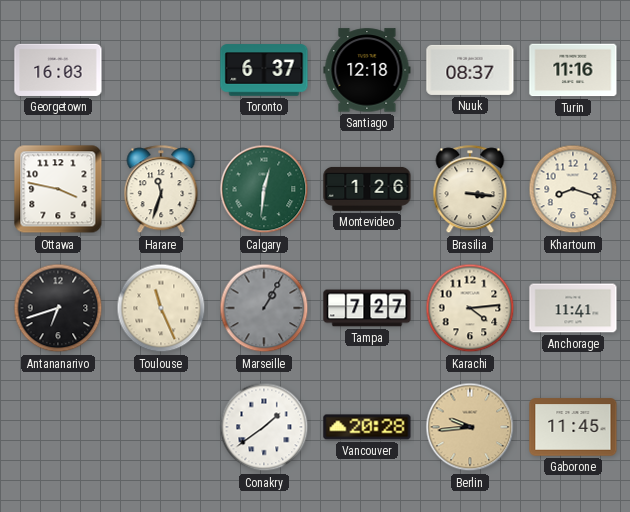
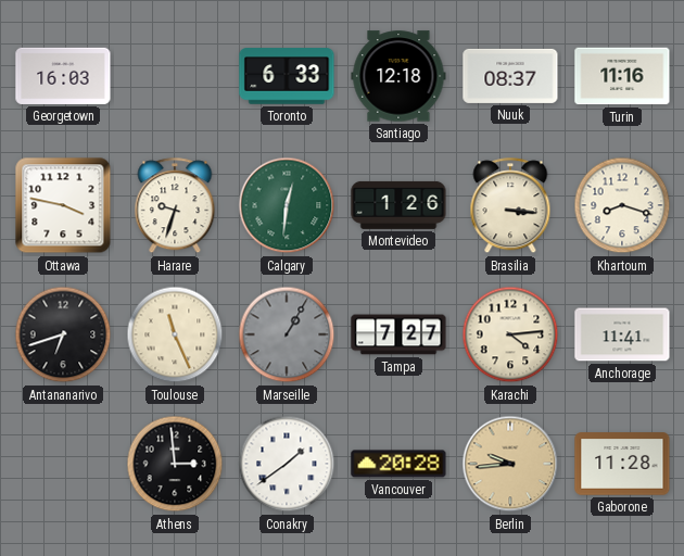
Toronto: 6:37 -> 6:33 (287, 76)
Harare: 11:33 -> 9:33 (175, 206)
Athens: none -> 2:59 (175, 464)
Gaborone: 11:45 -> 11:28 (622, 464)
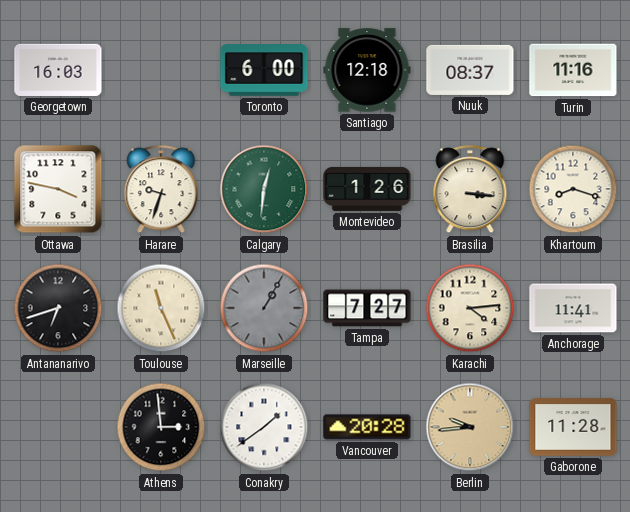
Toronto: 6:33 -> 6:00 (264, 70)
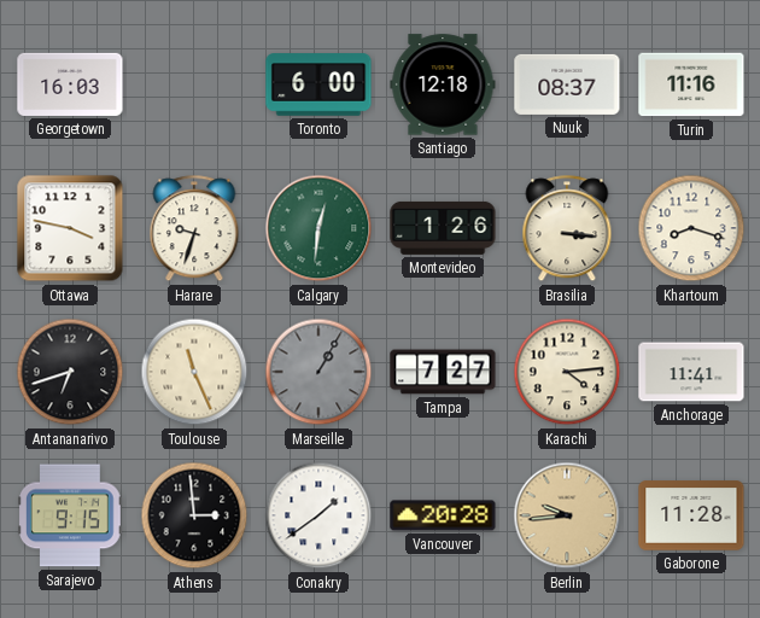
Sarajevo: none -> 9:15 (71, 515)
